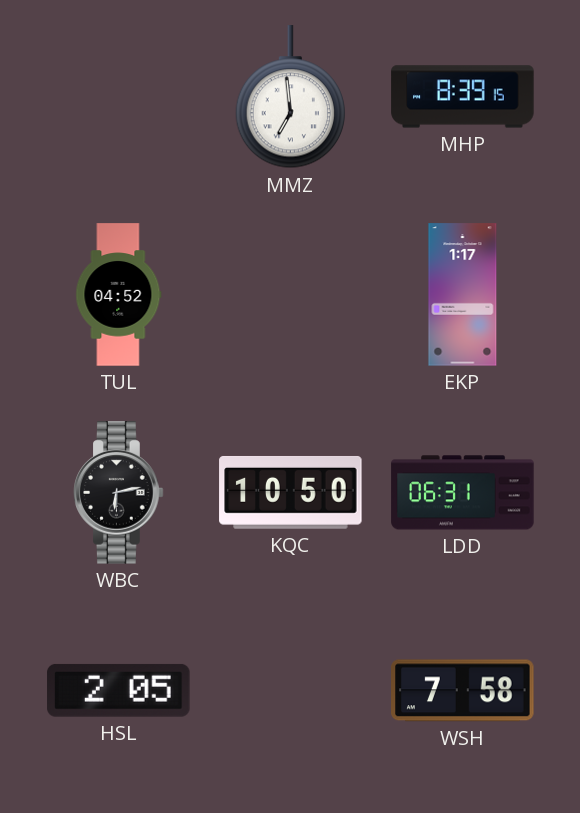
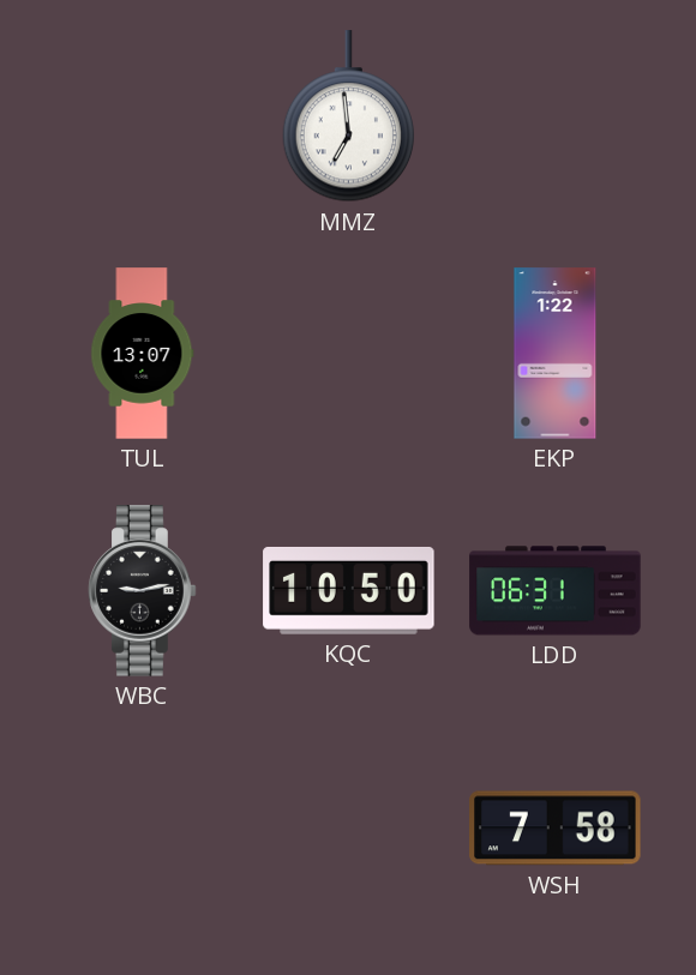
MHP: 8:39 -> none (463, 97)
TUL: 04:52 -> 13:07 (143, 354)
EKP: 1:17 -> 1:22 (556, 354)
WBC: 6:13 -> 9:13 (143, 591)
HSL: 2:05 -> none (119, 690)
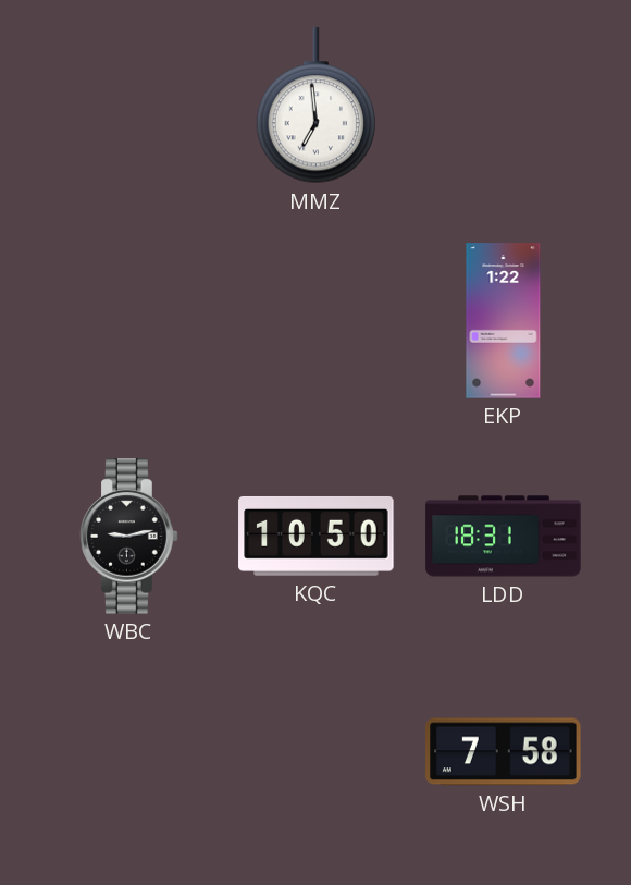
TUL: 13:07 -> none (143, 354)
LDD: 06:31 -> 18:31 (504, 537)
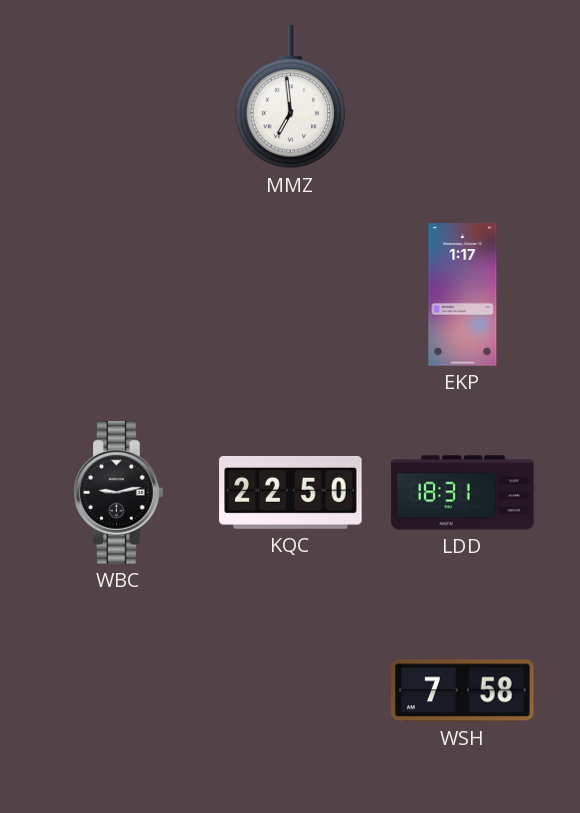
EKP: 1:22 -> 1:17 (463, 295)
KQC: 10:50 -> 22:50 (291, 492)
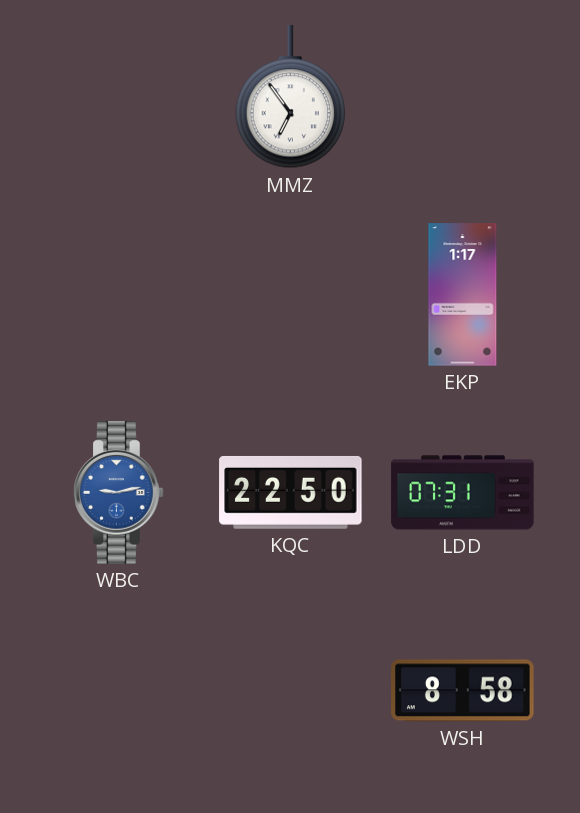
MMZ: 6:59 -> 6:54 (290, 97)
WBC dial: black -> blue (119, 493)
LDD: 18:31 -> 07:31 (463, 493)
WSH: 7:58 -> 8:58 (463, 691)
